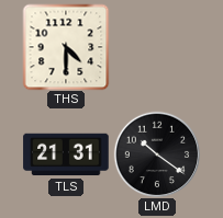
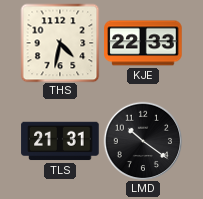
THS: 4:30 -> 4:32 (60, 43)
KJE: none -> 22:33 (143, 43)
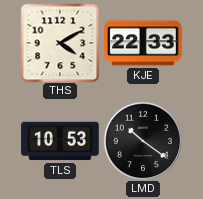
THS: 4:32 -> 4:10 (60, 43)
TLS: 21:31 -> 10:53 (60, 141)
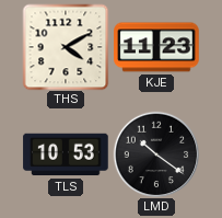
KJE: 22:33 -> 11:23 (156, 47)
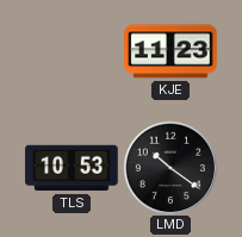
THS: 4:10 -> none (66, 47)
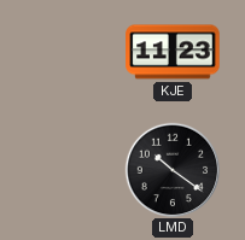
TLS: 10:53 -> none (72, 168)
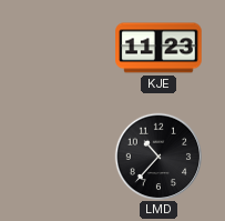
LMD: 10:21 -> 10:37 (158, 157)
